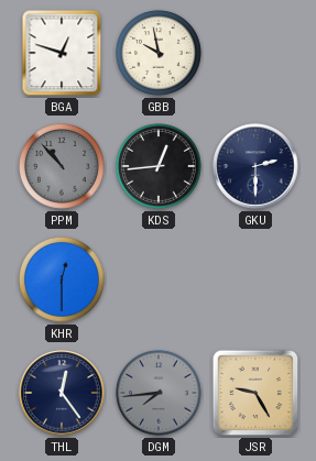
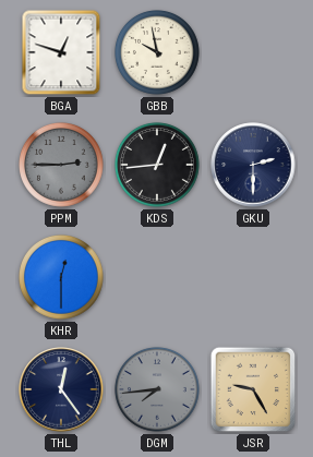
PPM: 10:53 -> 2:45 (62, 166)
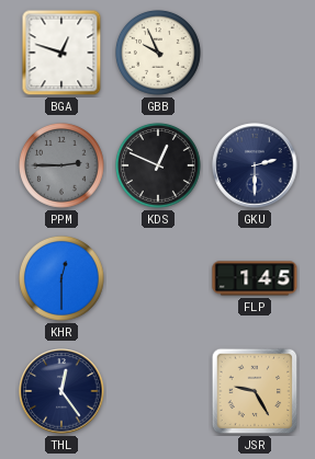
GBB: 9:58 -> 9:56 (159, 54)
KDS: 12:44 -> 12:49 (159, 167)
FLP: none -> 1:45 (255, 278)
DGM: 7:44 -> none (158, 390)
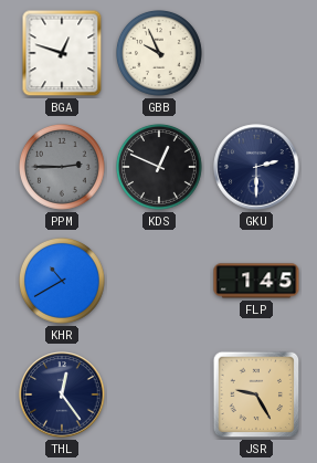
KHR: 12:30 -> 10:40 (63, 282)
